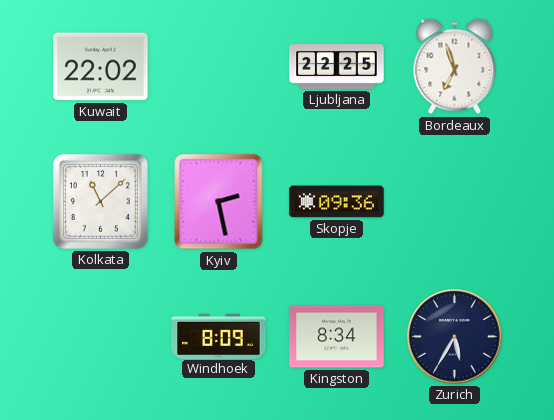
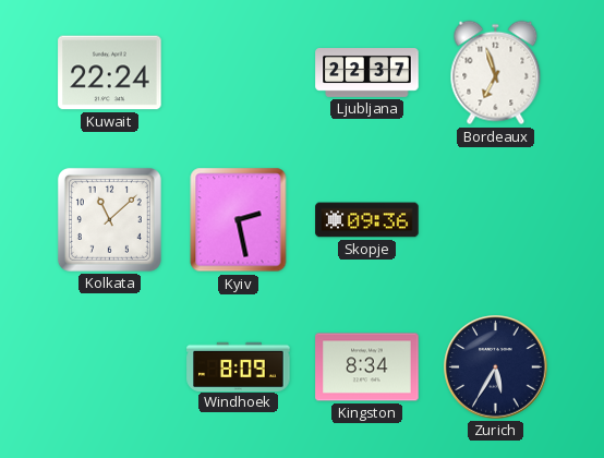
Kuwait: 22:02 -> 22:24 (110, 73)
Ljubljana: 22:25 -> 22:37 (367, 73)
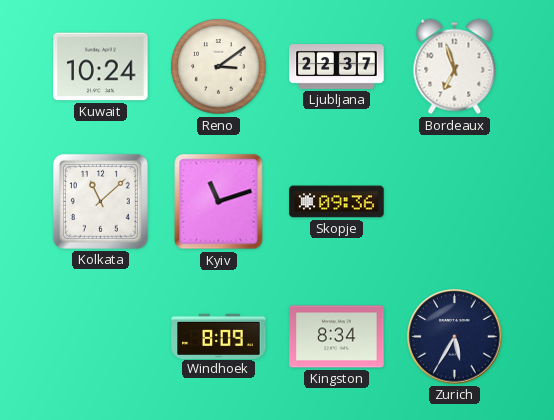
Kuwait: 22:24 -> 10:24 (101, 67)
Reno: none -> 3:09 (219, 67)
Kyiv: 2:28 -> 11:12 (219, 202)
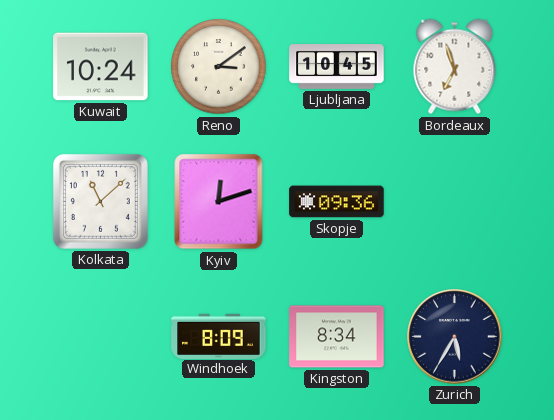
Ljubljana: 22:37 -> 10:45 (337, 67)
Kyiv: 11:12 -> 12:12 (219, 202)
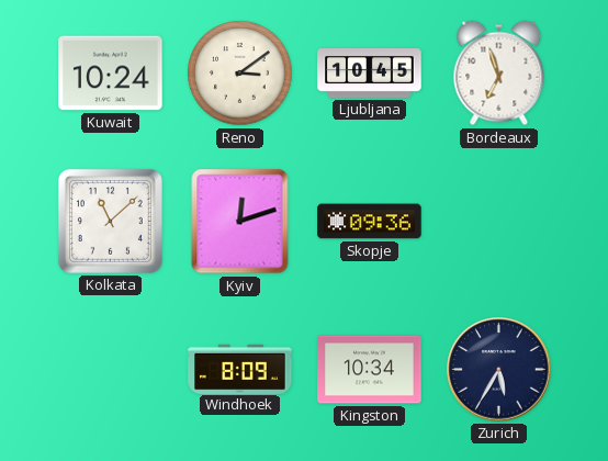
Kingston: 8:34 -> 10:34 (370, 370)
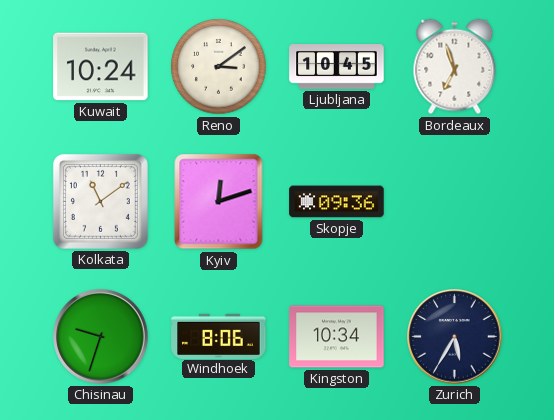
Kolkata: 11:08 -> 11:09 (100, 201)
Chisinau: none -> 9:33 (101, 337)
Windhoek: 8:09 -> 8:06 (219, 336)
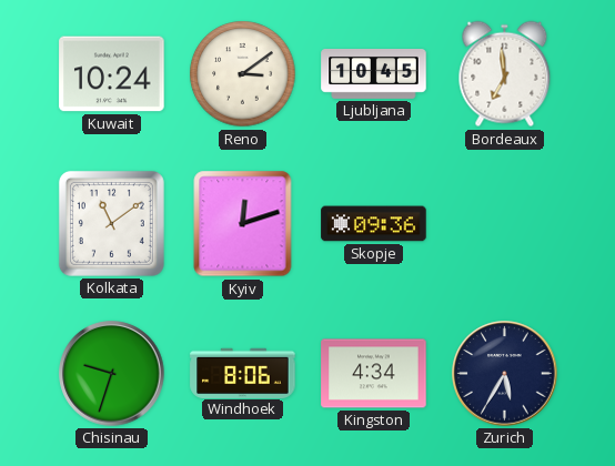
Bordeaux: 6:57 -> 6:59 (505, 74)
Kingston: 10:34 -> 4:34 (374, 374)
